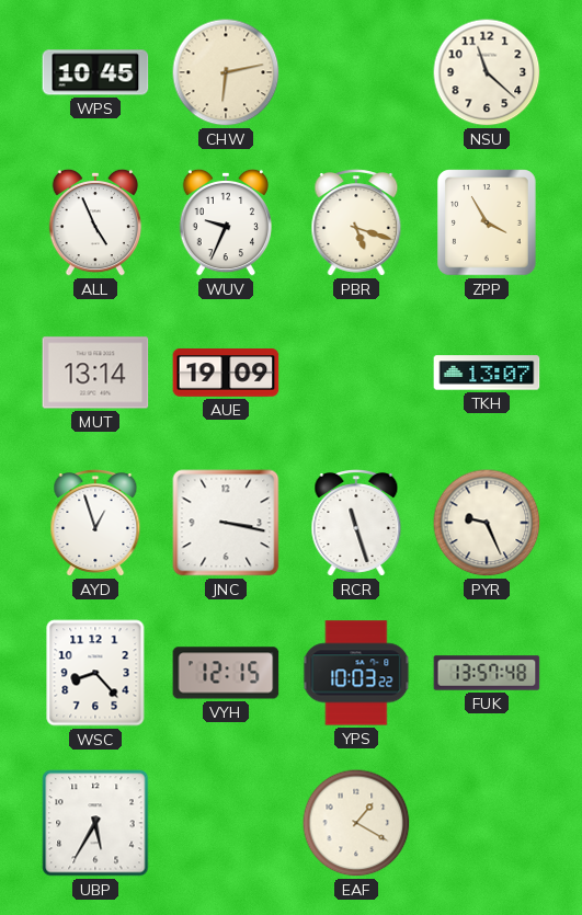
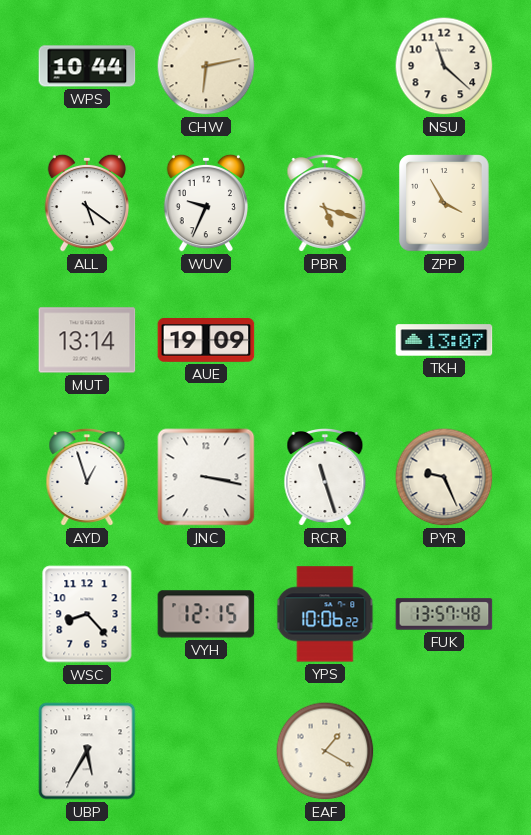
WPS: 10:45 -> 10:44 (87, 66)
ALL: 4:56 -> 5:21 (86, 203)
YPS: 10:03 -> 10:06 (325, 614)
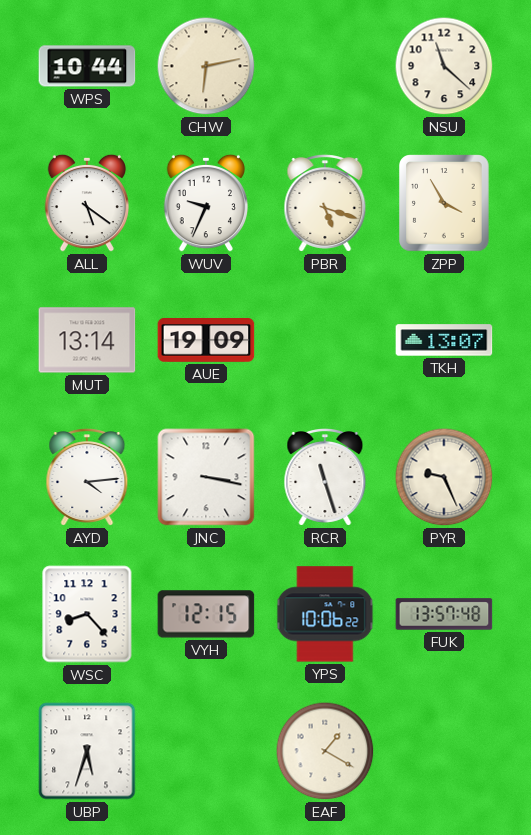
AYD: 12:57 -> 4:14 (87, 478)
UBP: 5:35 -> 5:33 (87, 751)
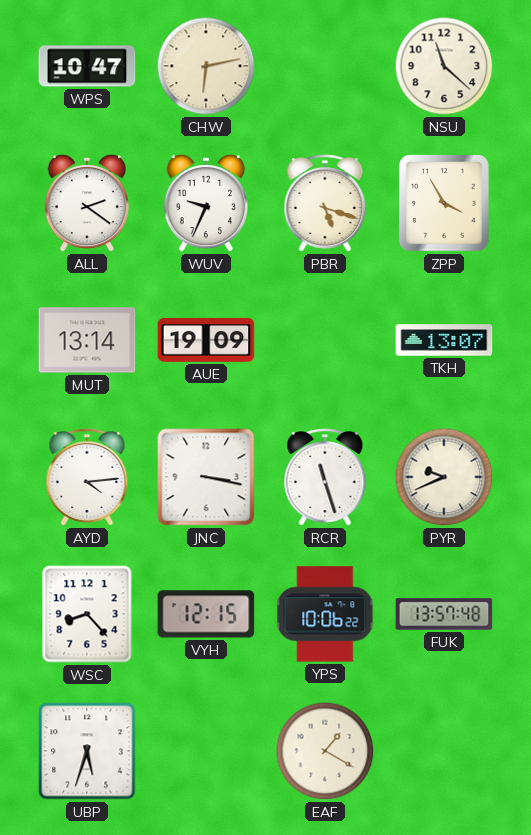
WPS: 10:44 -> 10:47 (87, 66)
ALL: 5:21 -> 2:21 (86, 203)
PYR: 9:26 -> 9:41 (444, 477)
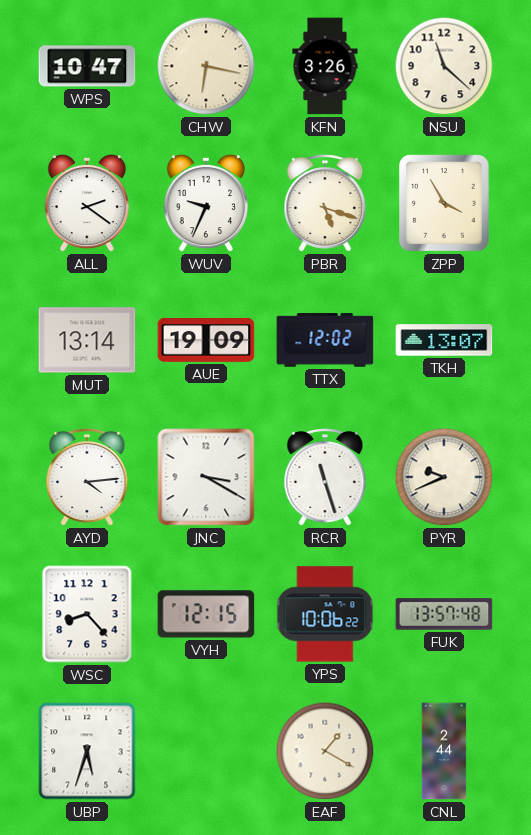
CHW: 6:13 -> 6:17 (206, 66)
KFN: none -> 3:26 (325, 66)
TTX: none -> 12:02 (325, 340)
JNC: 3:17 -> 3:20 (206, 477)
CNL: none -> 2:44 (444, 751)
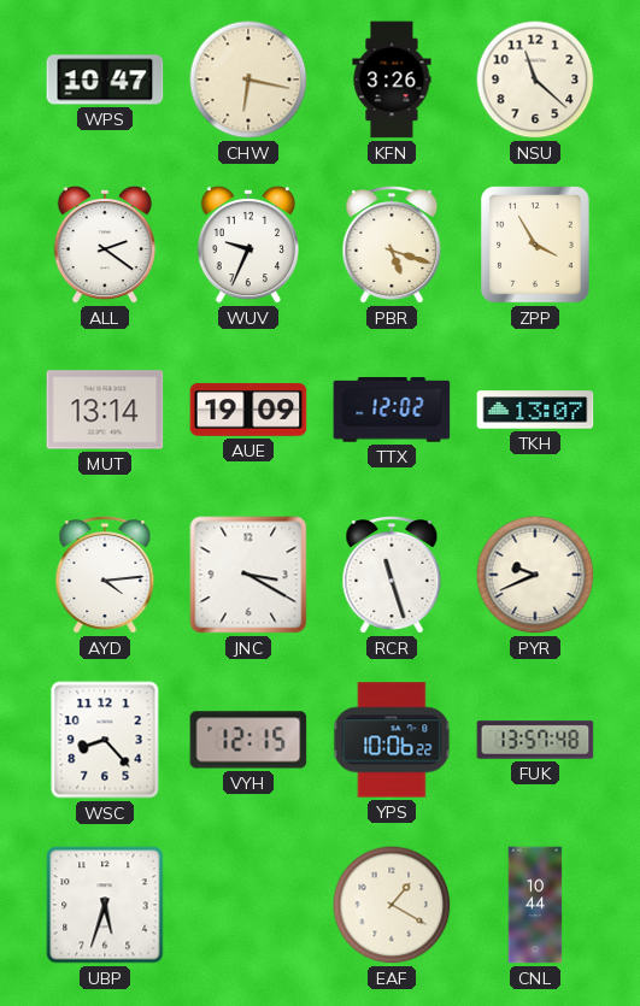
CNL: 2:44 -> 10:44 (535, 905)
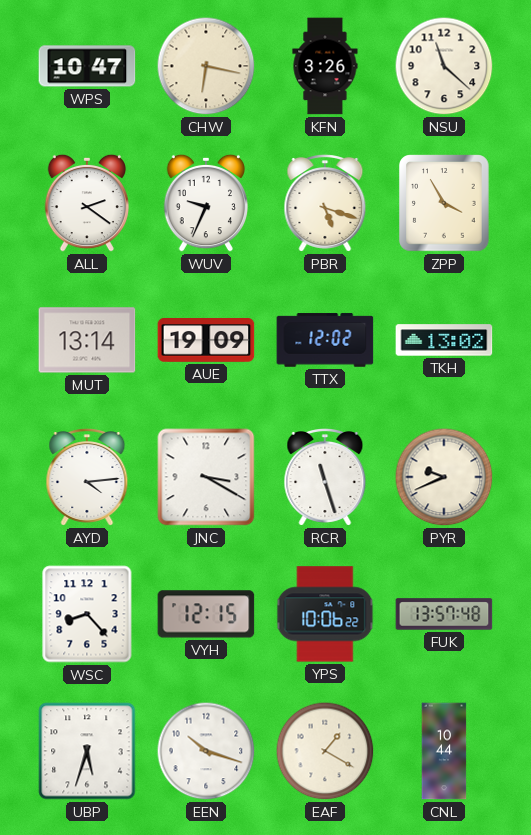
TKH: 13:07 -> 13:02 (444, 340)
EEN: none -> 10:18 (206, 751)
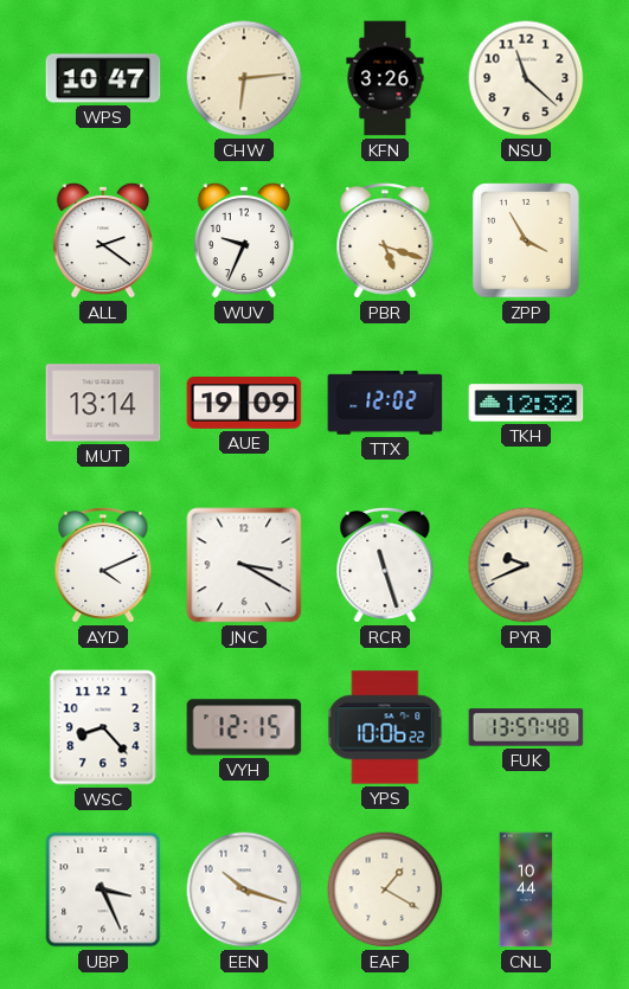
CHW: 6:17 -> 6:14 (244, 78)
TKH: 13:02 -> 12:32 (526, 403)
AYD: 4:14 -> 4:11 (103, 566)
UBP: 5:33 -> 3:26 (103, 890)
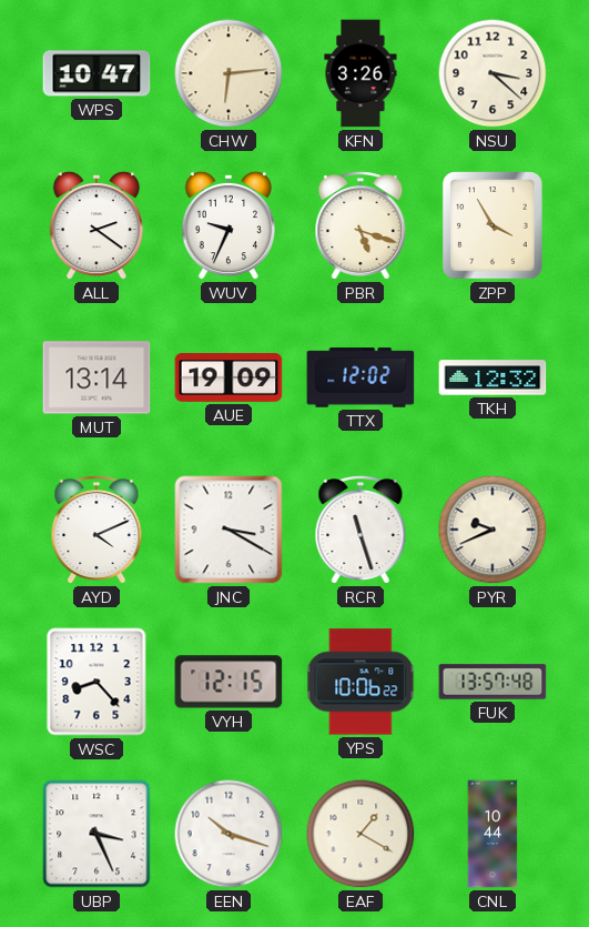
NSU: 11:22 -> 3:22 (492, 73)
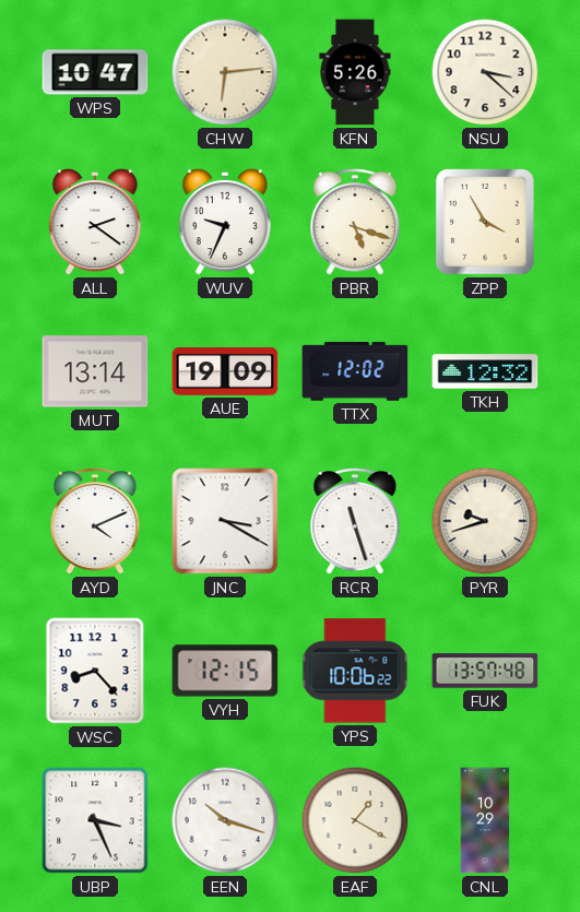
KFN: 3:26 -> 5:26 (355, 72)
PYR: 9:41 -> 9:42 (485, 521)
CNL: 10:44 -> 10:29 (485, 820)
